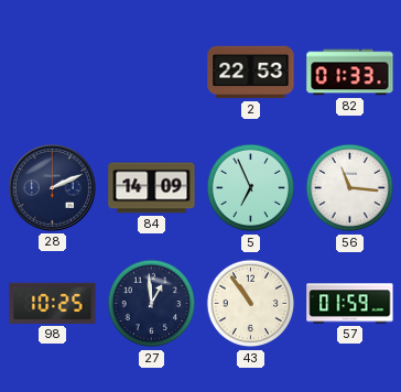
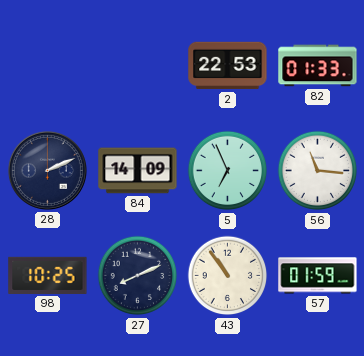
27: 12:59 -> 8:11 (138, 276)
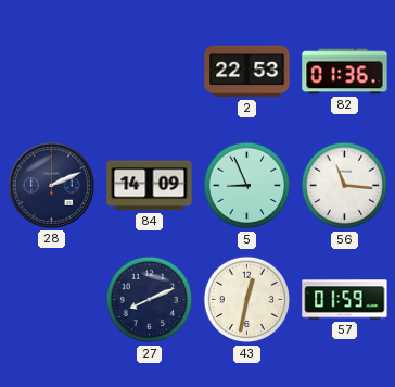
82: 01:33 -> 01:36 (345, 72)
5: 6:56 -> 8:56 (247, 186)
98: 10:25 -> none (48, 275)
43: 10:54 -> 12:32 (247, 300)
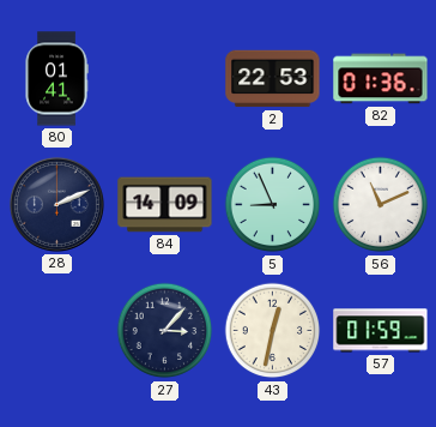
80: none -> 01:41 (56, 79)
56: 11:16 -> 11:11 (381, 205)
27: 8:11 -> 3:07 (165, 331)
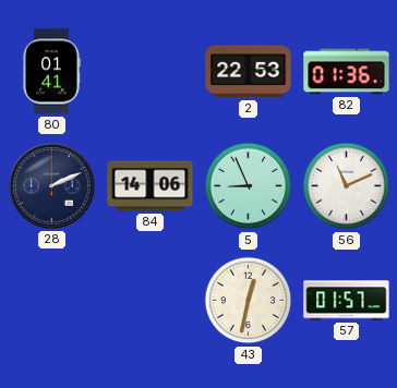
84: 14:09 -> 14:06 (151, 186)
27: 3:07 -> none (165, 331)
57: 01:59 -> 01:57 (347, 301)
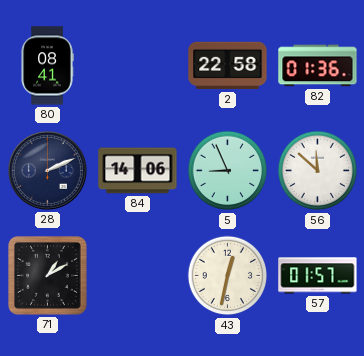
80: 01:41 -> 08:41 (47, 66)
2: 22:53 -> 22:58 (228, 66)
56: 11:11 -> 11:52 (318, 171)
71: none -> 1:10 (47, 275)
